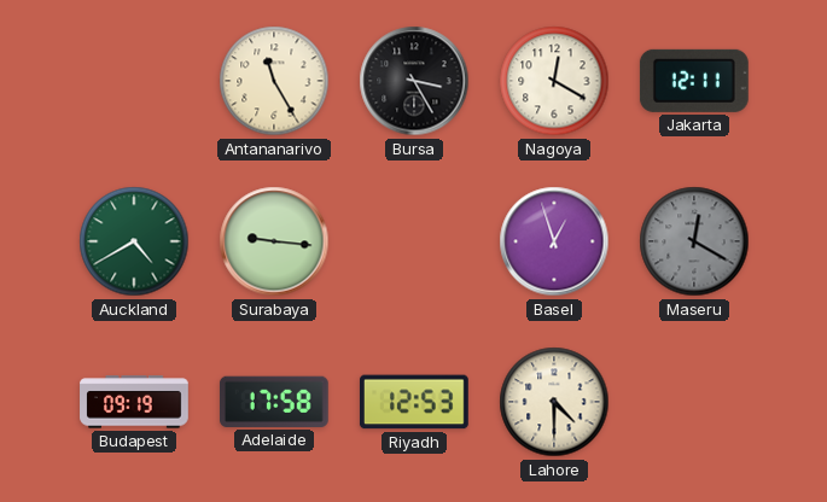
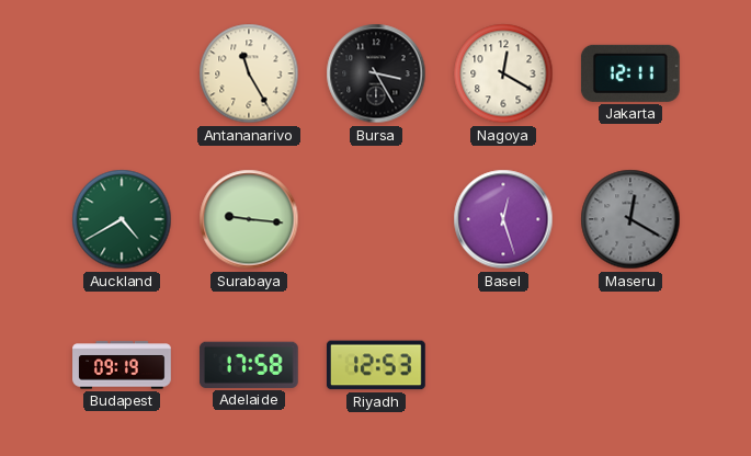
Basel: 12:57 -> 12:27 (503, 219)
Lahore: 4:30 -> none (554, 402)
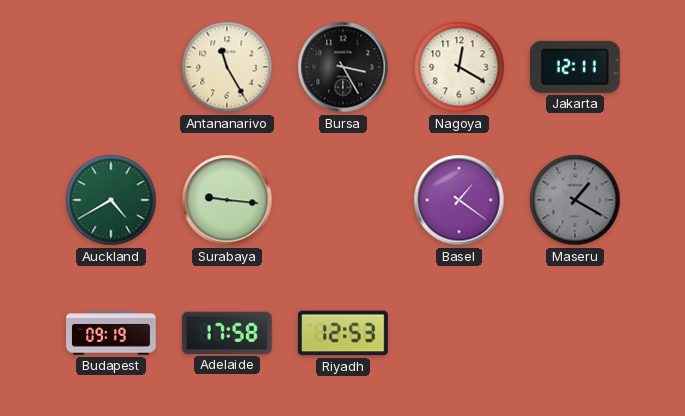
Basel: 12:27 -> 1:21 (459, 200)
Maseru: 12:20 -> 1:20 (575, 200)
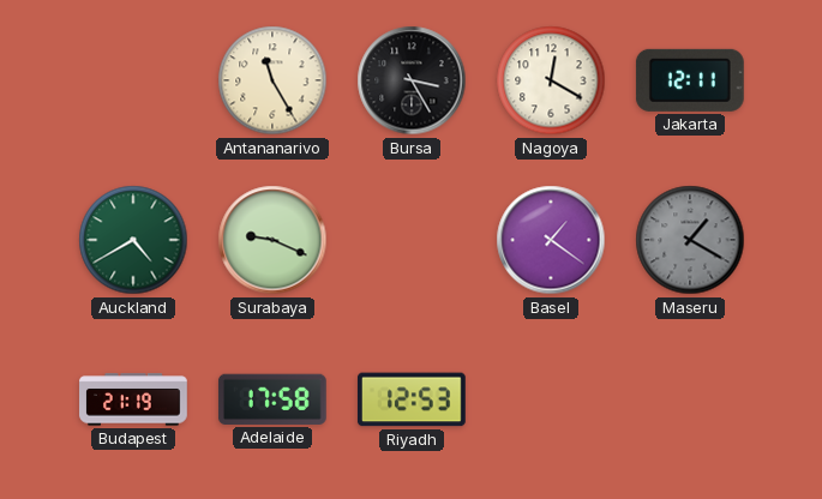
Surabaya: 9:16 -> 9:19 (272, 240)
Budapest: 09:19 -> 21:19 (133, 399)
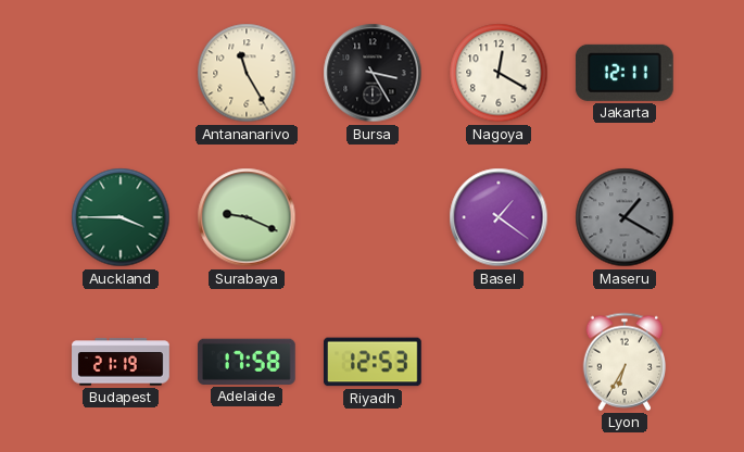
Auckland: 4:40 -> 3:45 (121, 217)
Lyon: none -> 6:35 (623, 362)
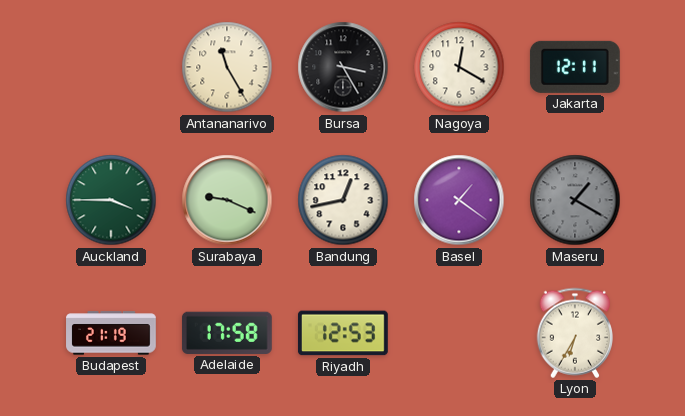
Bandung: none -> 12:43 (343, 200)
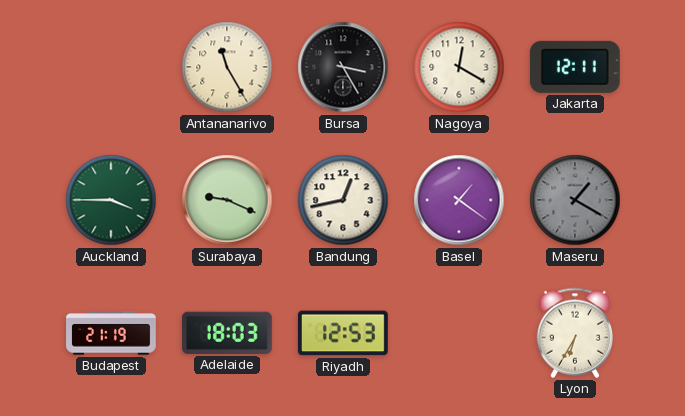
Adelaide: 17:58 -> 18:03 (227, 333)
